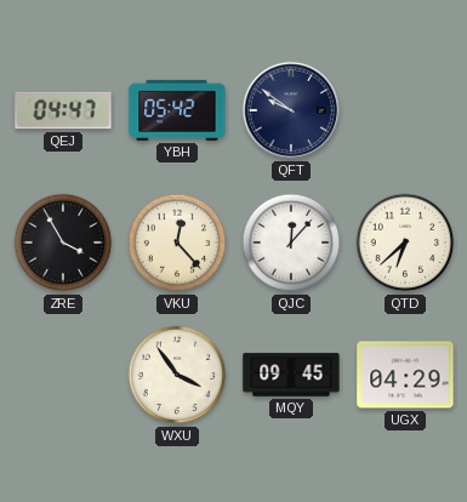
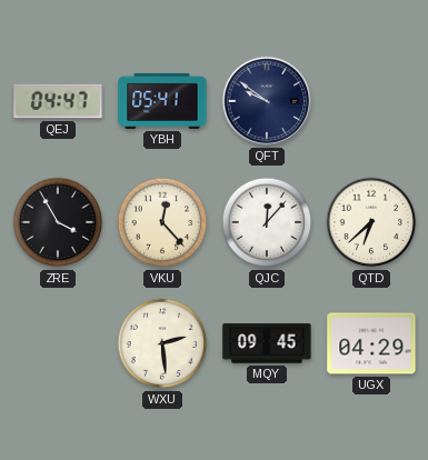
YBH: 05:42 -> 05:41 (162, 101)
WXU: 3:54 -> 2:29 (162, 343)
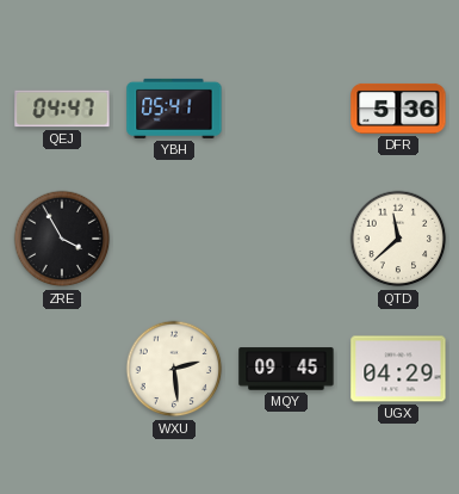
QFT: 9:51 -> none (267, 101)
DFR: none -> 5:36 (398, 109)
VKU: 12:23 -> none (162, 222)
QJC: 12:07 -> none (267, 222)
QTD: 6:38 -> 11:38 (398, 239)
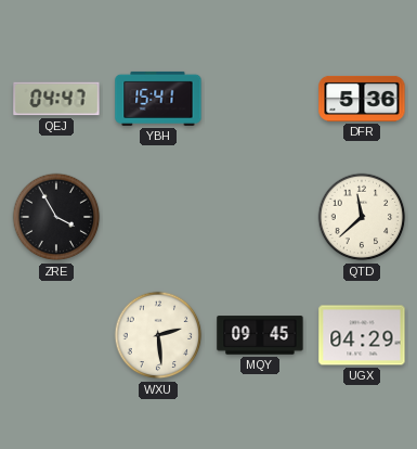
YBH: 05:41 -> 15:41 (158, 99)
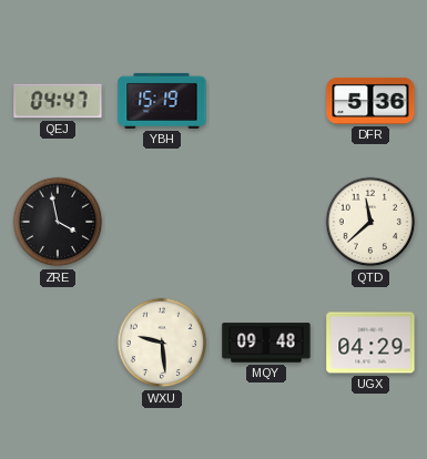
YBH: 15:41 -> 15:19 (162, 101)
ZRE: 3:55 -> 3:58 (58, 222)
WXU: 2:29 -> 9:29 (162, 343)
MQY: 09:45 -> 09:48 (266, 343)
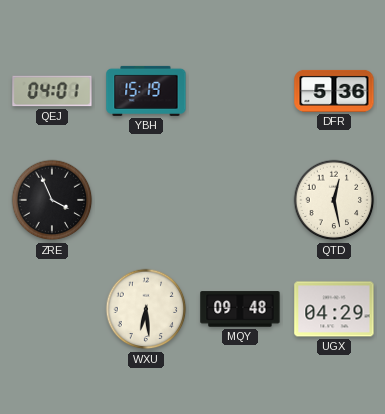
QEJ: 04:47 -> 04:01 (52, 91)
ZRE: 3:58 -> 3:56 (52, 200)
QTD: 11:38 -> 12:28 (334, 200)
WXU: 9:29 -> 6:29 (146, 309)
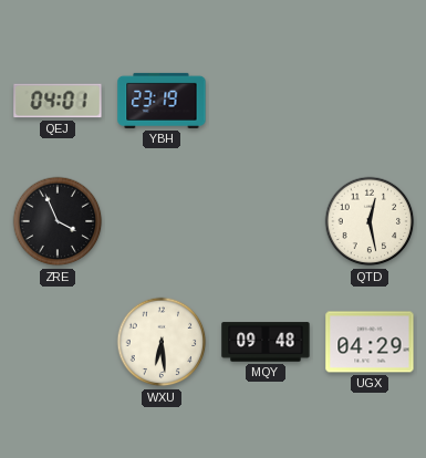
YBH: 15:19 -> 23:19 (162, 101)
DFR: 5:36 -> none (334, 91)
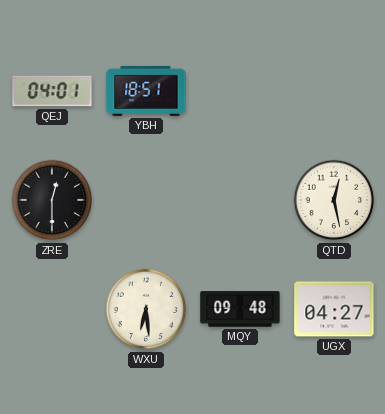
YBH: 23:19 -> 18:51 (146, 91)
ZRE: 3:56 -> 12:30 (52, 200)
UGX: 04:29 -> 04:27 (334, 309)
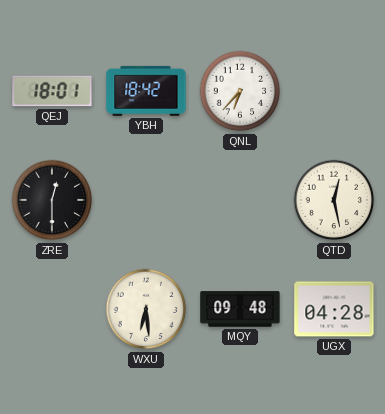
QEJ: 04:01 -> 18:01 (52, 91)
YBH: 18:51 -> 18:42 (146, 91)
QNL: none -> 6:37 (240, 91)
UGX: 04:27 -> 04:28 (334, 309)
